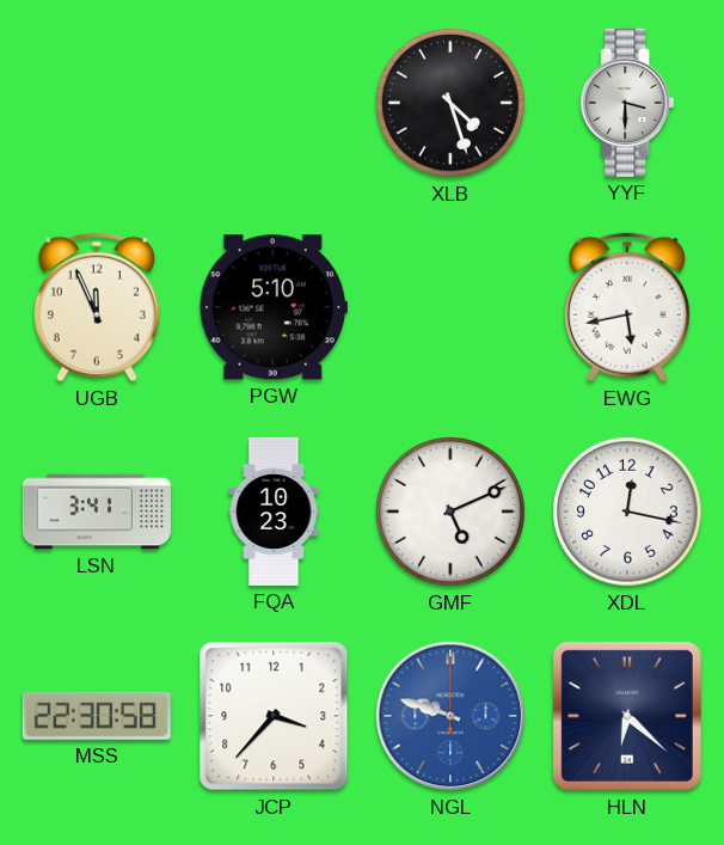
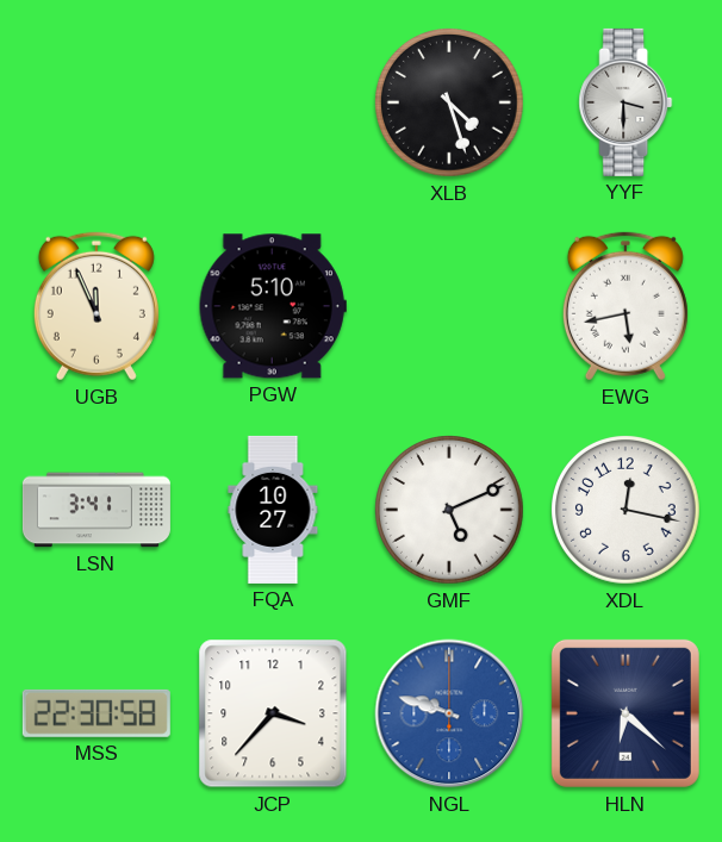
FQA: 10:23 -> 10:27 (273, 510)
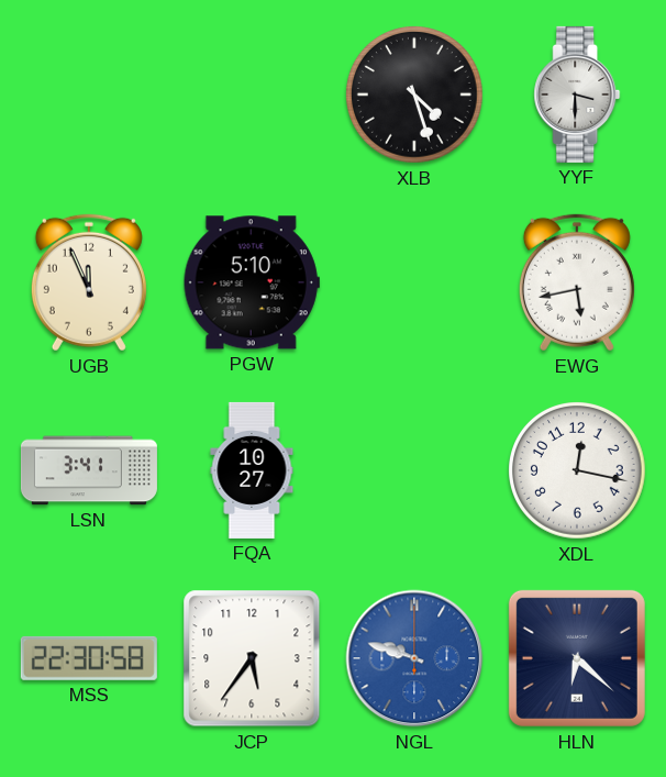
GMF: 5:11 -> none (450, 511)
JCP: 3:37 -> 5:36 (252, 658)
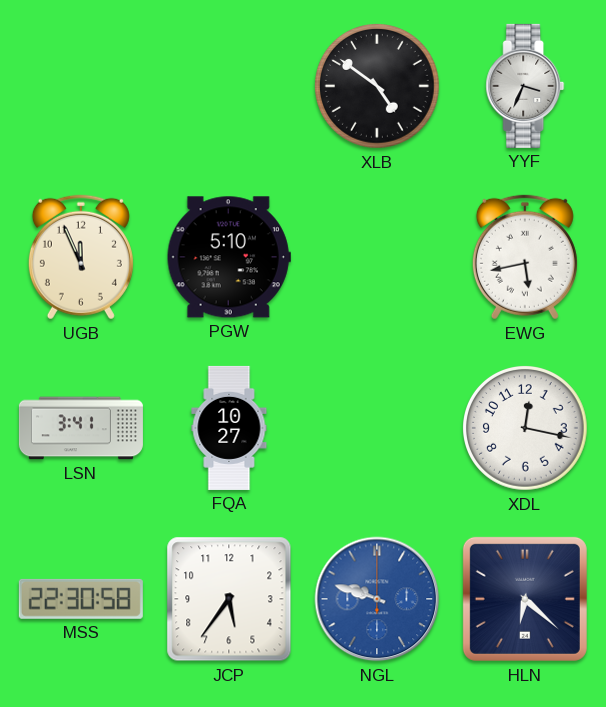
XLB: 4:27 -> 4:51 (378, 87)
YYF: 3:30 -> 3:34 (525, 86)
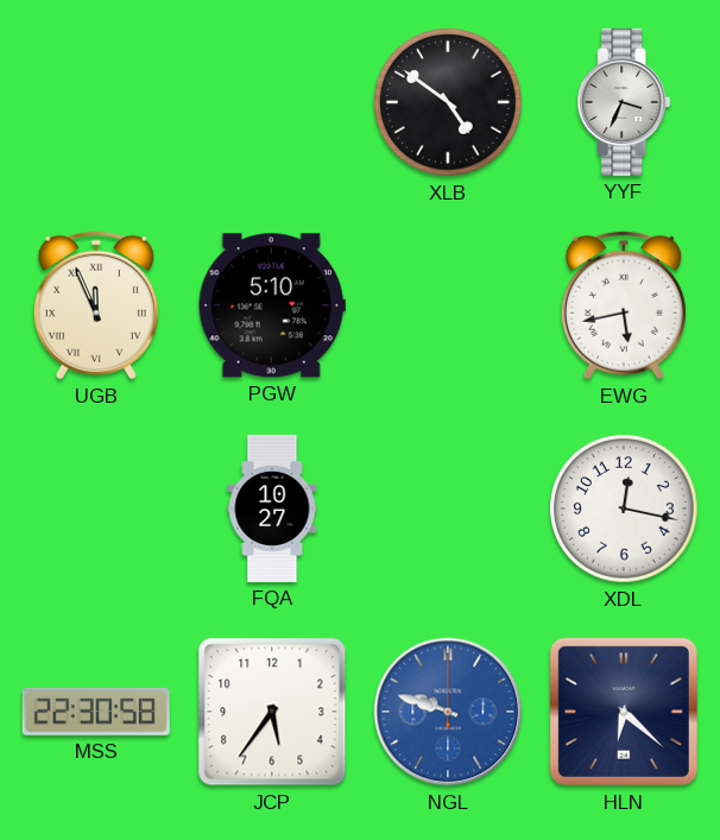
UGB numerals: Arabic -> Roman (96, 305)
LSN: 3:41 -> none (81, 428)
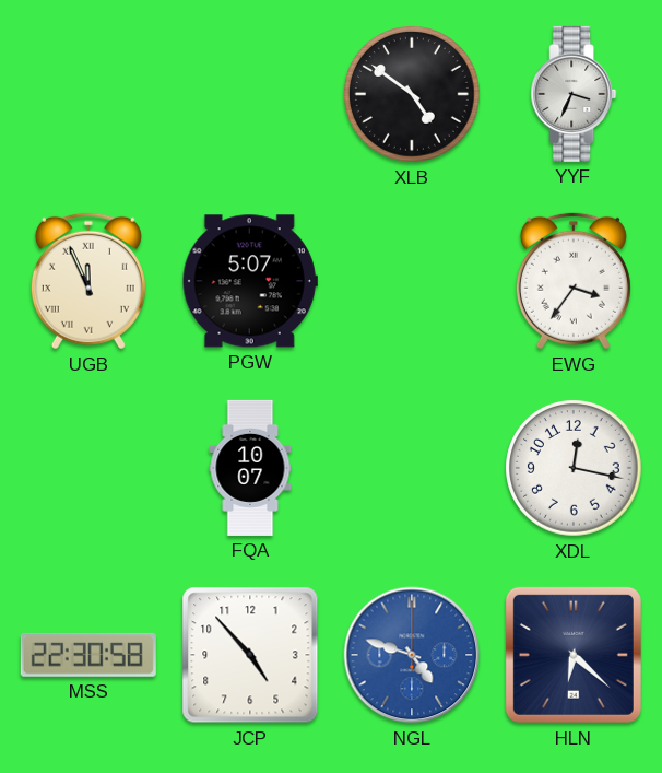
PGW: 5:10 -> 5:07 (250, 281)
EWG: 5:43 -> 3:36 (574, 281)
FQA: 10:27 -> 10:07 (250, 468)
JCP: 5:36 -> 4:53 (250, 655)
NGL: 9:48 -> 4:48 (412, 655)
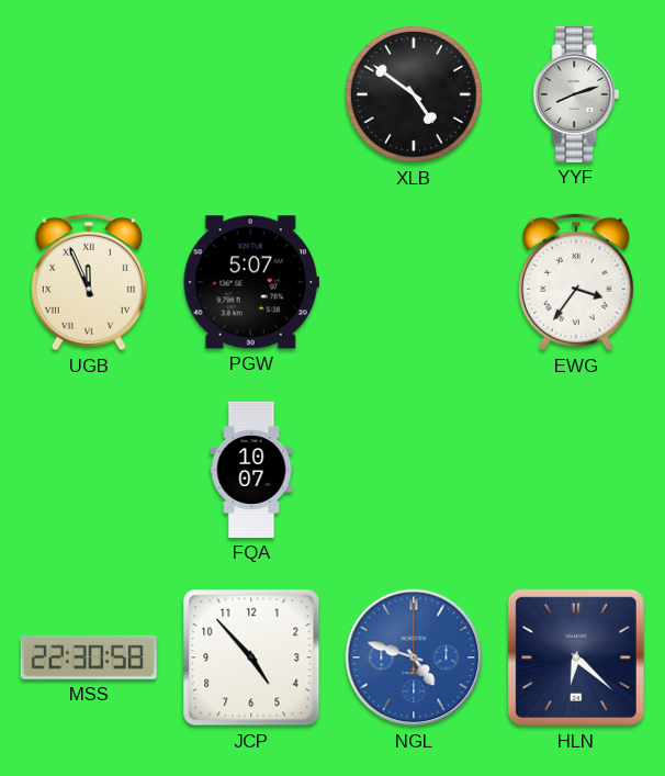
YYF: 3:34 -> 8:12 (576, 94)
XDL: 12:17 -> none (575, 469)
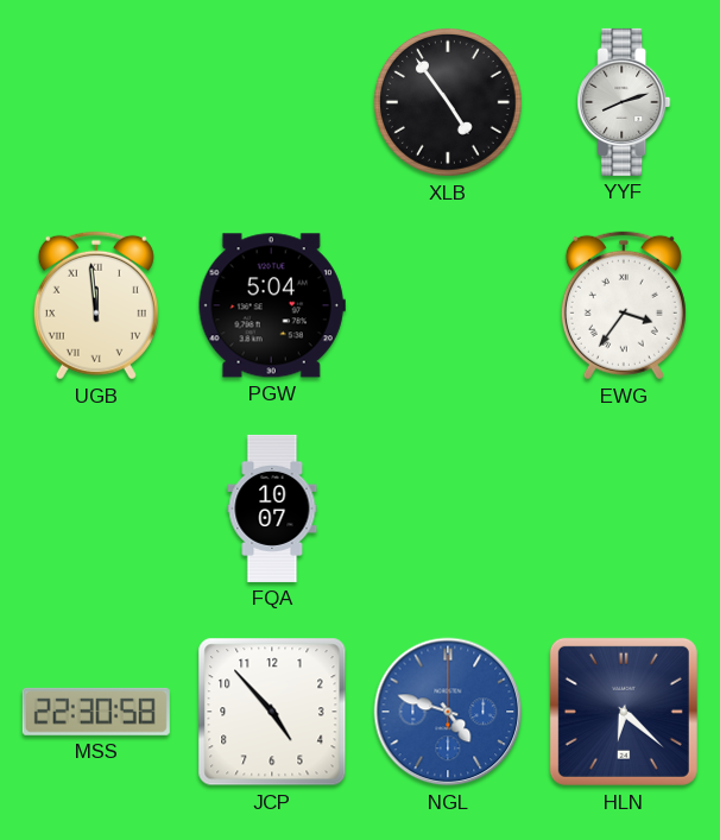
XLB: 4:51 -> 4:54 (449, 103)
UGB: 11:56 -> 11:59 (96, 305)
PGW: 5:07 -> 5:04 (272, 305)
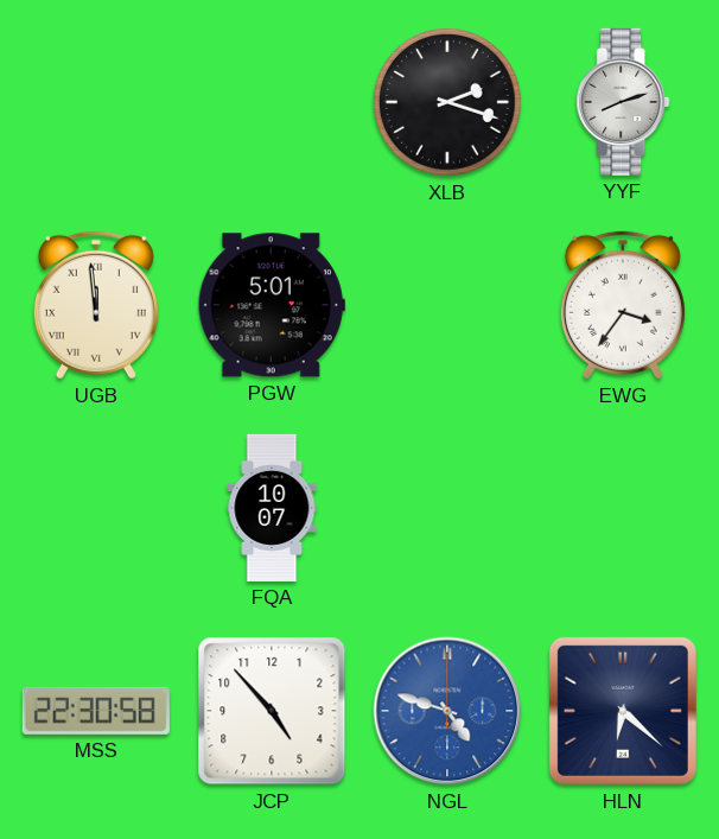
XLB: 4:54 -> 2:18 (448, 103)
PGW: 5:04 -> 5:01 (272, 305)
